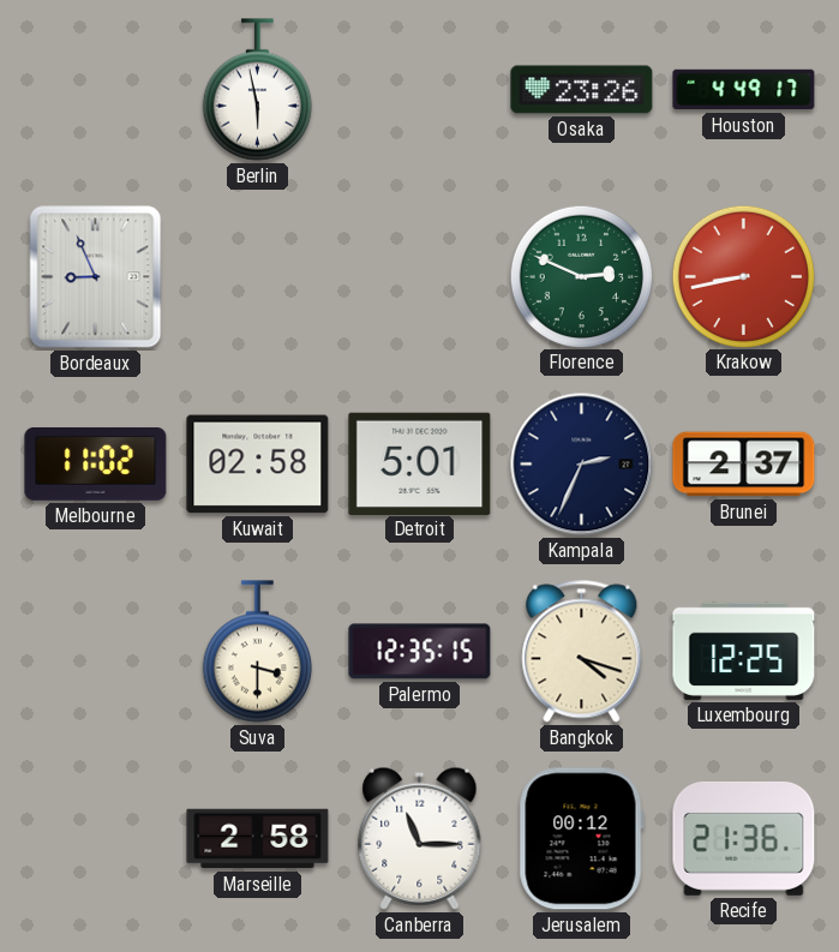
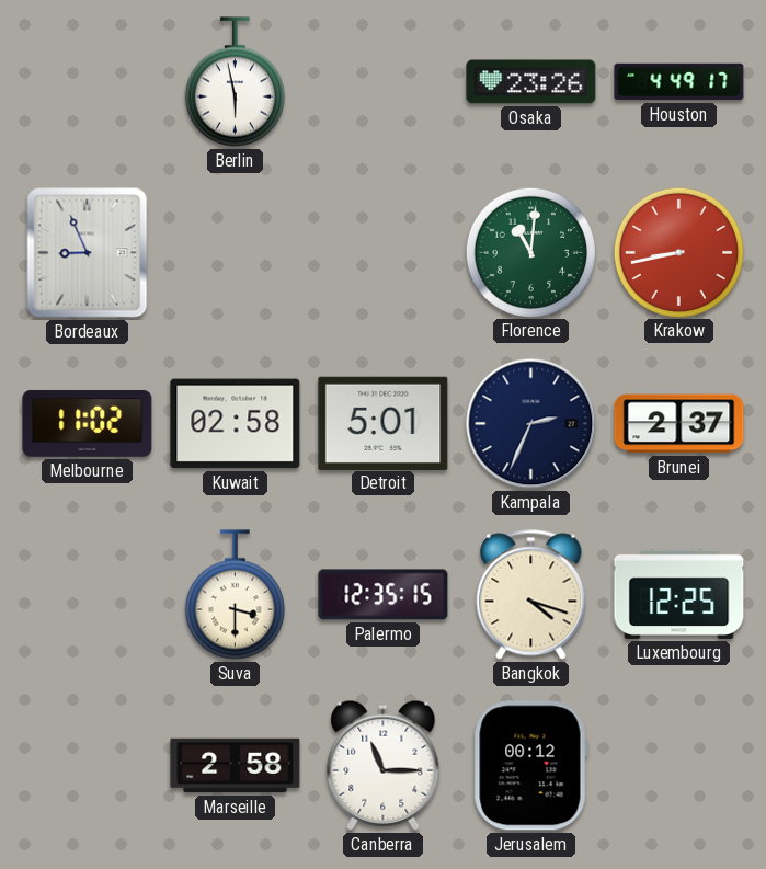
Florence: 2:49 -> 11:01 (530, 252)
Recife: 21:36 -> none (744, 838)
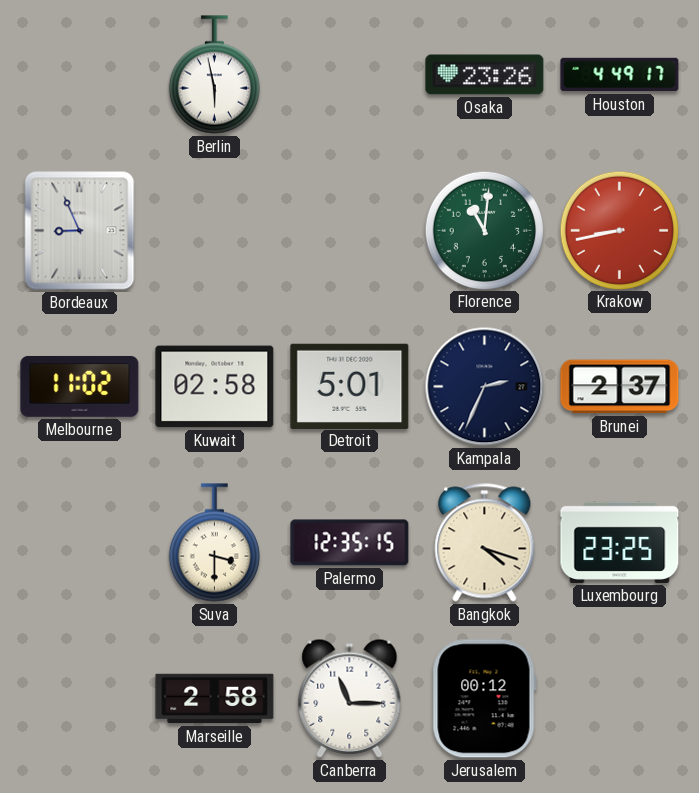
Luxembourg: 12:25 -> 23:25 (620, 542)
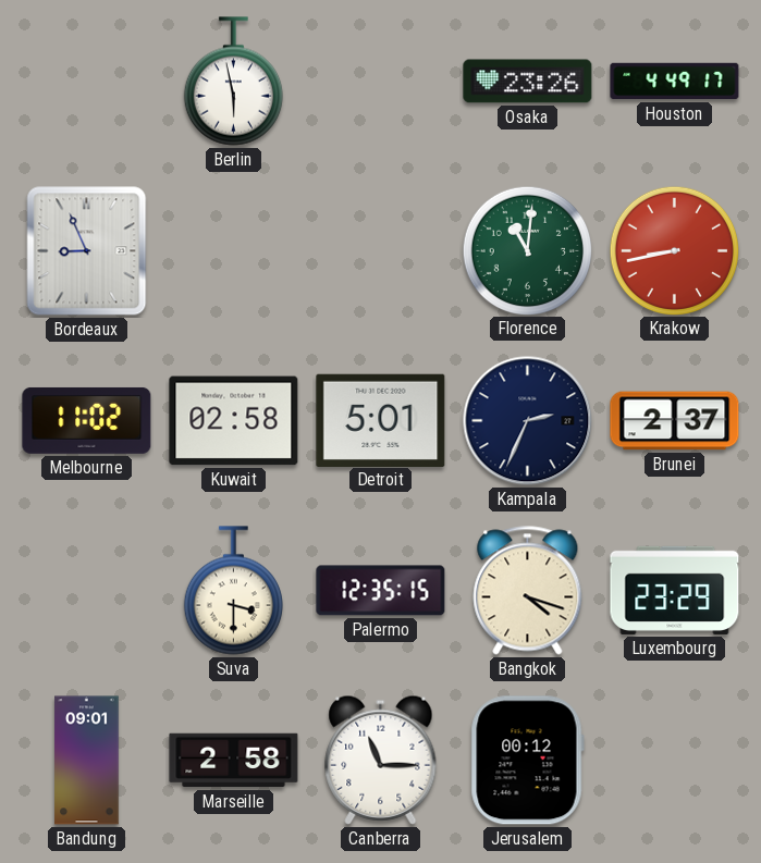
Luxembourg: 23:25 -> 23:29 (675, 590)
Bandung: none -> 09:01 (87, 761)
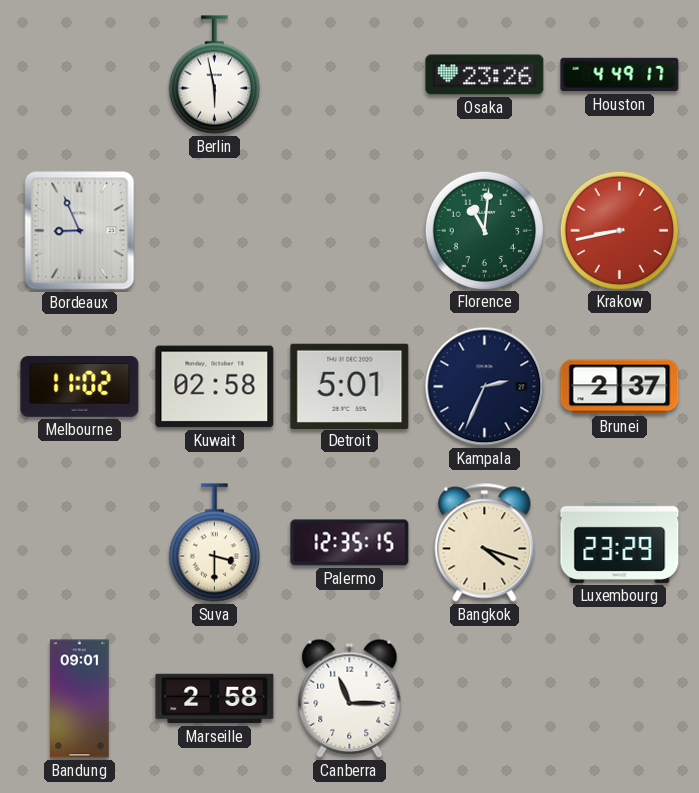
Jerusalem: 00:12 -> none (527, 761)
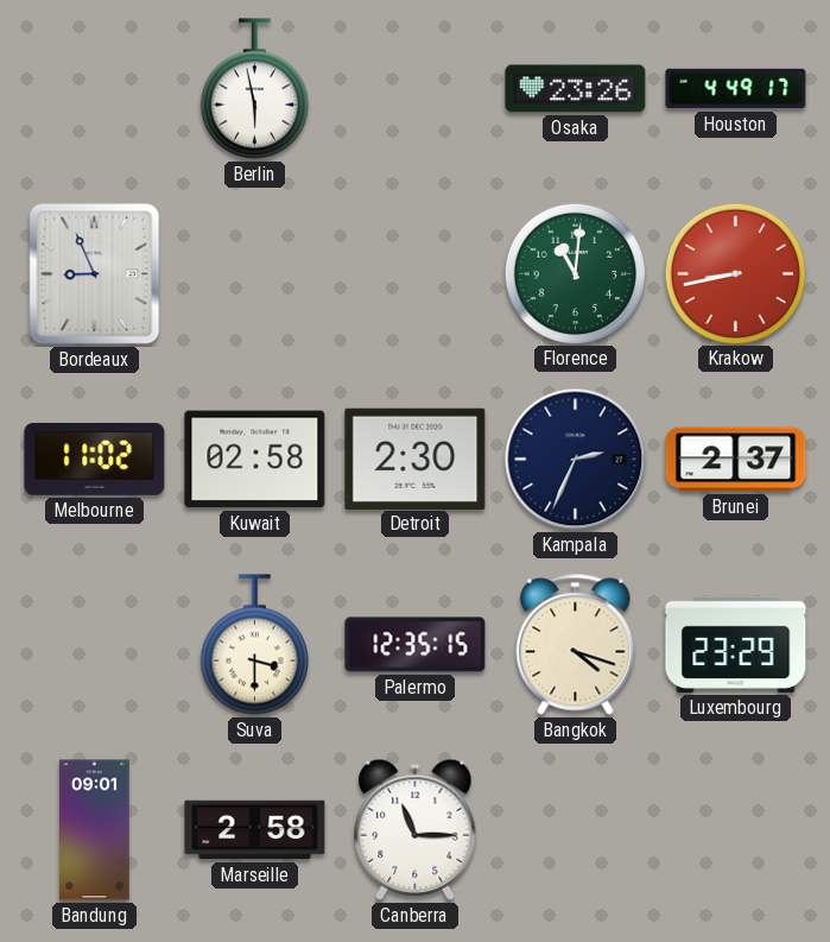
Detroit: 5:01 -> 2:30 (416, 459)
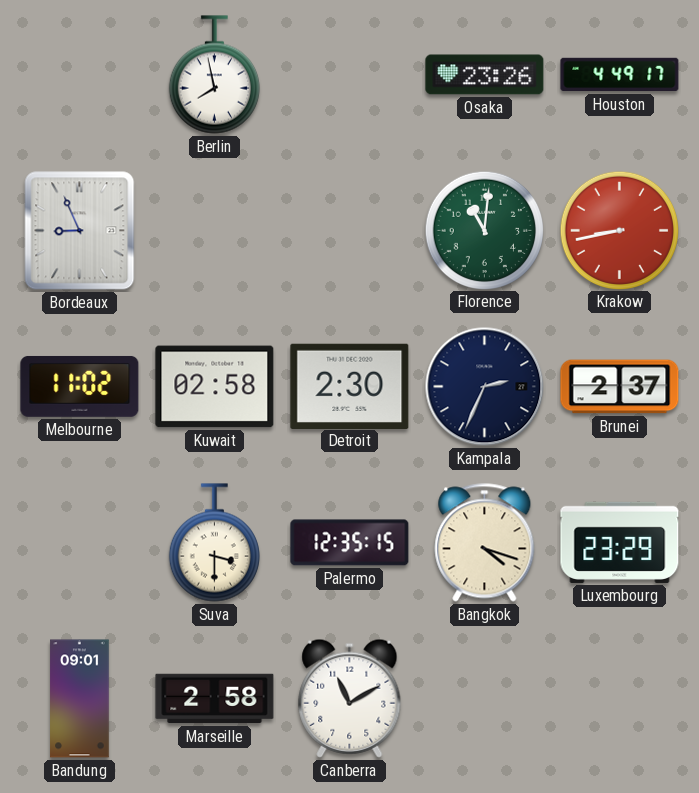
Berlin: 5:58 -> 7:58 (214, 75)
Canberra: 11:15 -> 11:10 (350, 698)
